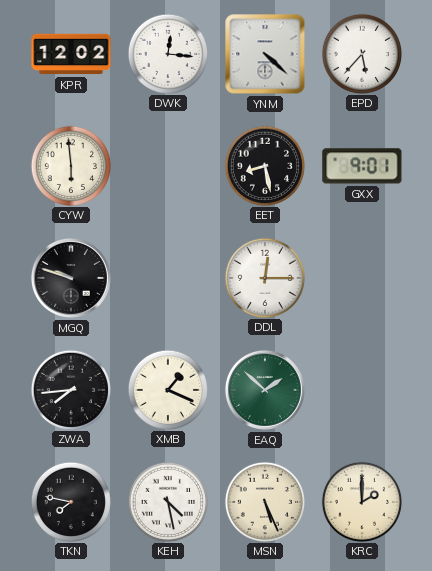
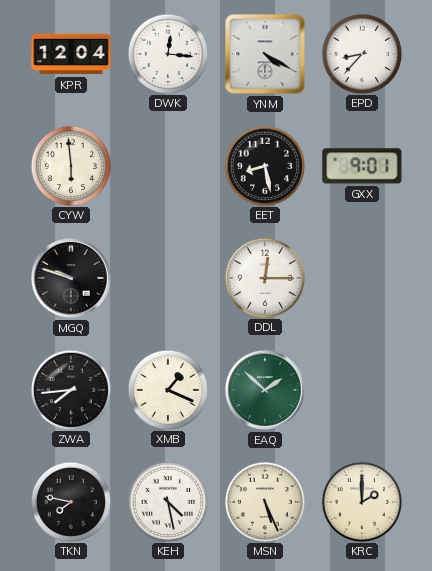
KPR: 12:02 -> 12:04 (71, 54)
YNM: 4:22 -> 4:20 (265, 54)
EPD: 5:37 -> 8:37 (361, 53)
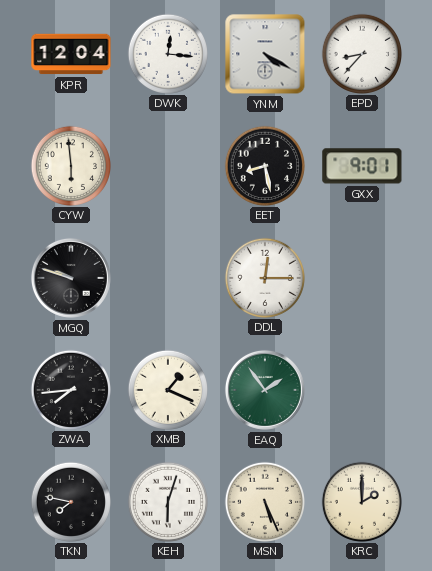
EAQ: 1:52 -> 1:54 (265, 390)
KEH: 4:28 -> 6:03 (167, 501)
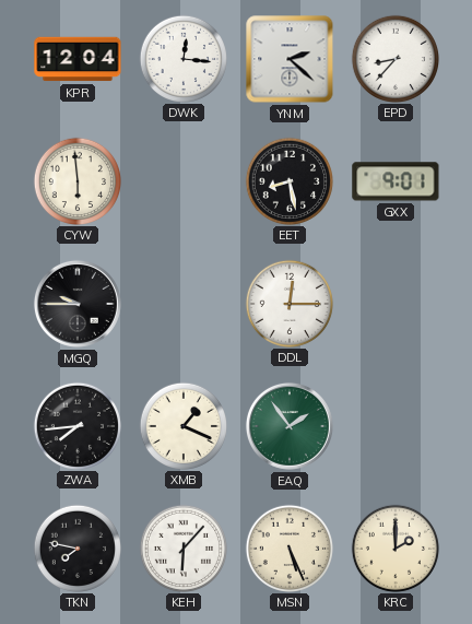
YNM: 4:20 -> 2:22 (290, 59)
MGQ: 9:48 -> 9:45 (78, 304)
KEH: 6:03 -> 6:07 (182, 548)
